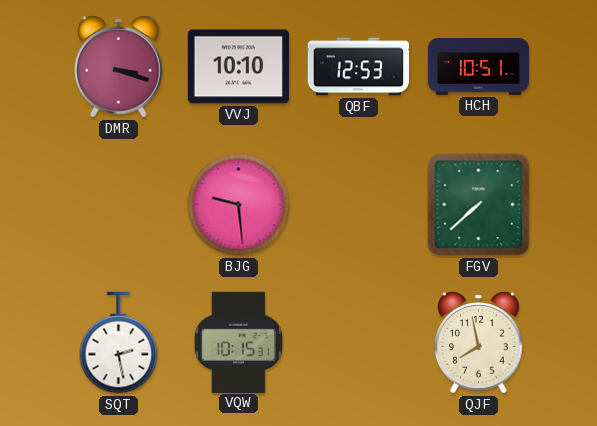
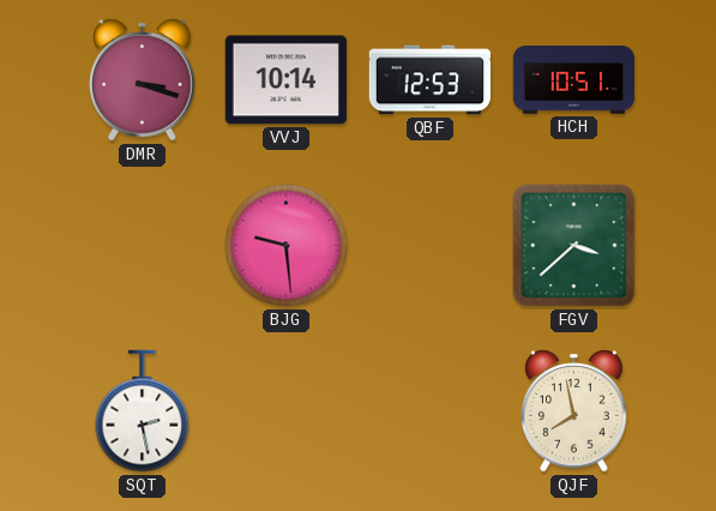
VVJ: 10:10 -> 10:14 (285, 80)
FGV: 7:38 -> 3:38 (574, 246)
VQW: 10:15 -> none (238, 342)
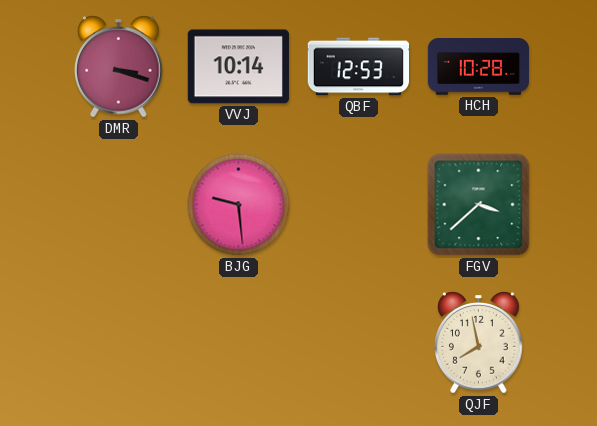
HCH: 10:51 -> 10:28 (478, 67)
SQT: 2:28 -> none (143, 411)
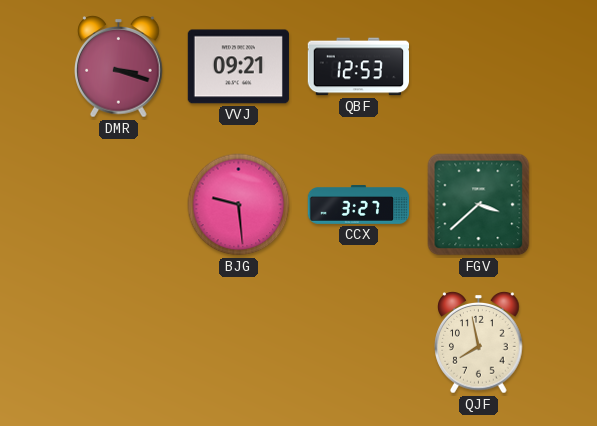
VVJ: 10:14 -> 09:21 (238, 67)
HCH: 10:28 -> none (478, 67)
CCX: none -> 3:27 (359, 205)
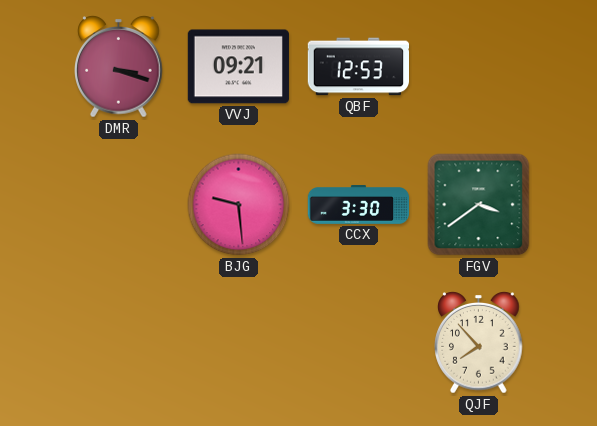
CCX: 3:27 -> 3:30 (359, 205)
FGV: 3:38 -> 3:39 (479, 205)
QJF: 7:58 -> 7:53 (479, 343)
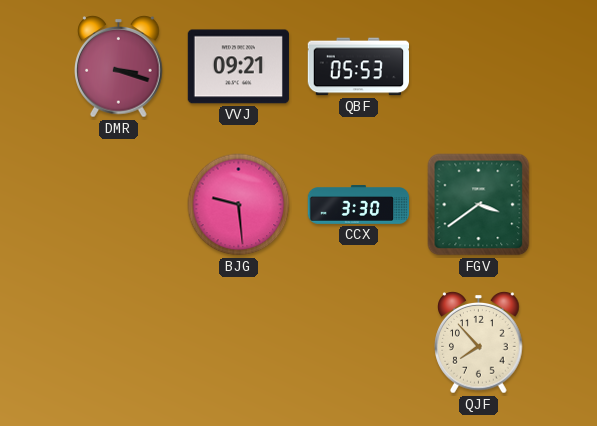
QBF: 12:53 -> 05:53 (358, 67)
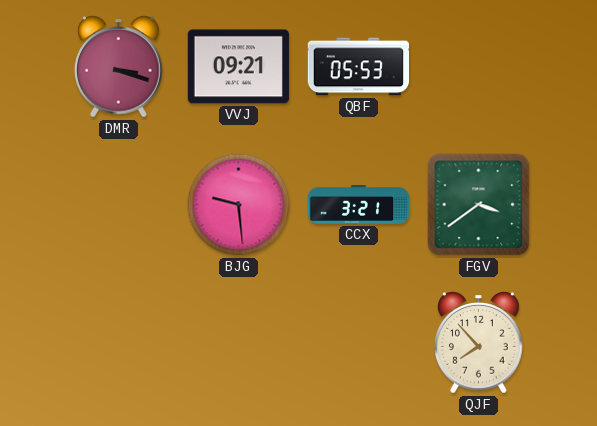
CCX: 3:30 -> 3:21 (359, 205)
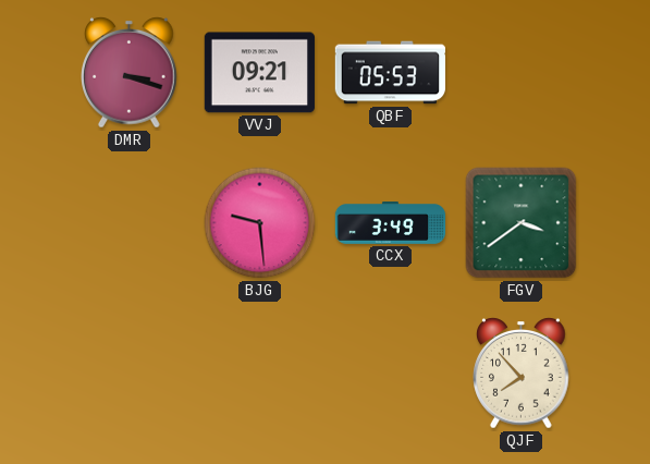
CCX: 3:21 -> 3:49 (391, 223)
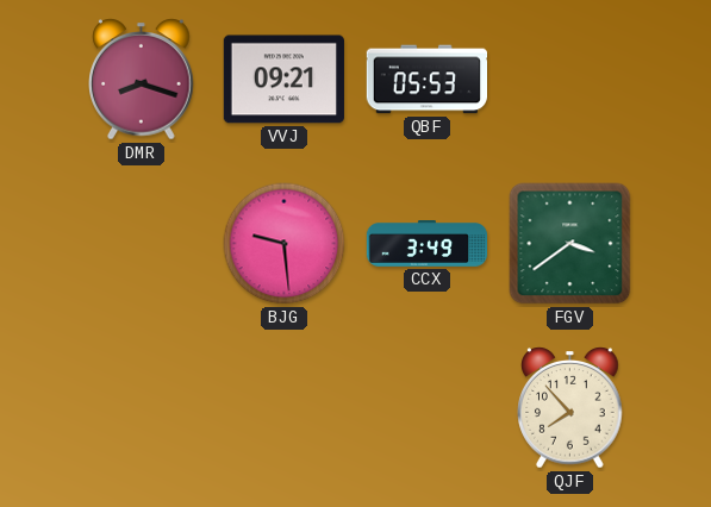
DMR: 3:18 -> 8:18 (142, 80)
